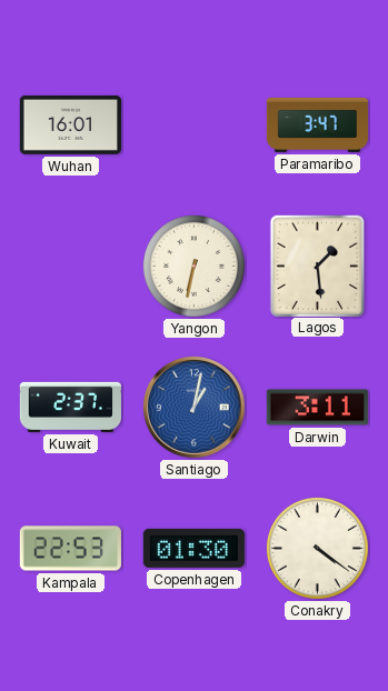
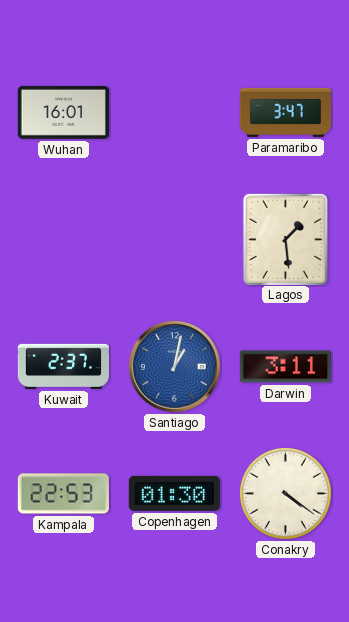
Yangon: 6:32 -> none (195, 267)
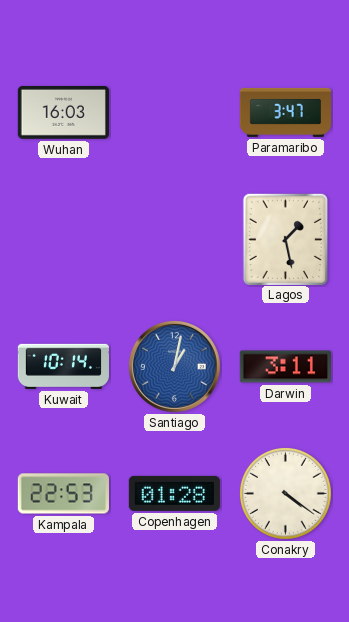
Wuhan: 16:01 -> 16:03 (63, 112)
Lagos: 1:29 -> 1:28 (285, 239)
Kuwait: 2:37 -> 10:14 (63, 366)
Copenhagen: 01:30 -> 01:28 (174, 493)
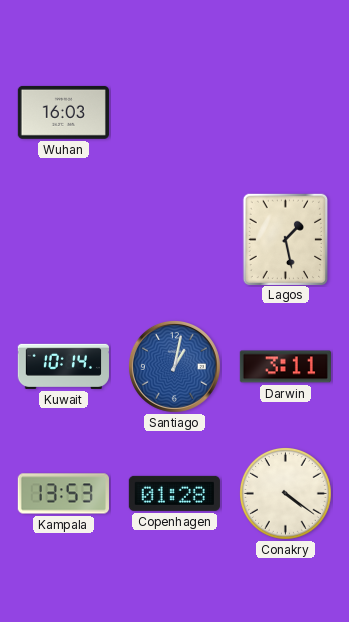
Paramaribo: 3:47 -> none (285, 112)
Kampala: 22:53 -> 13:53 (63, 494)
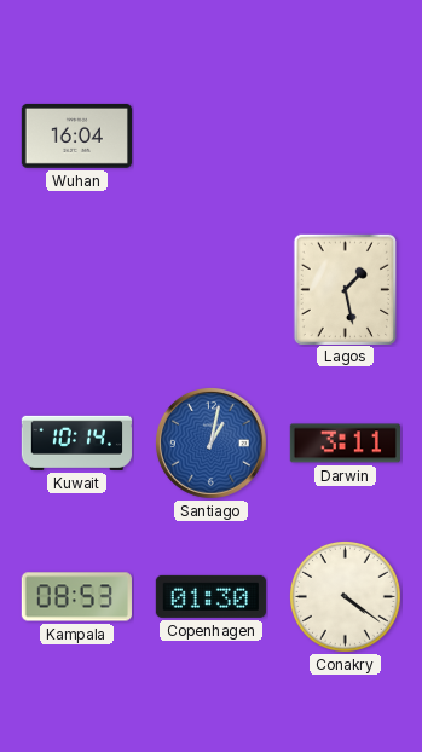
Wuhan: 16:03 -> 16:04 (76, 135)
Kampala: 13:53 -> 08:53 (76, 597)
Copenhagen: 01:28 -> 01:30 (210, 596)
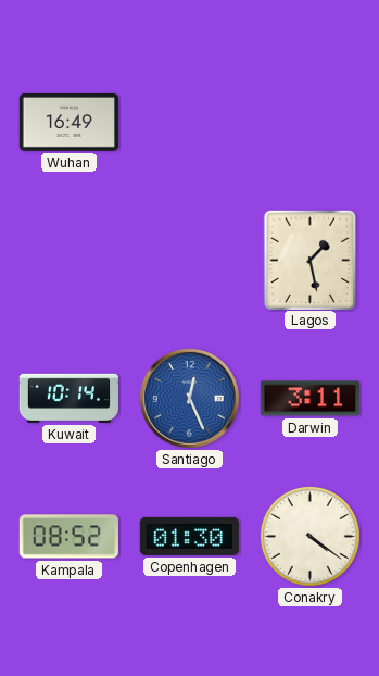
Wuhan: 16:04 -> 16:49 (68, 122)
Santiago: 1:02 -> 12:26 (189, 398)
Kampala: 08:53 -> 08:52 (68, 537)
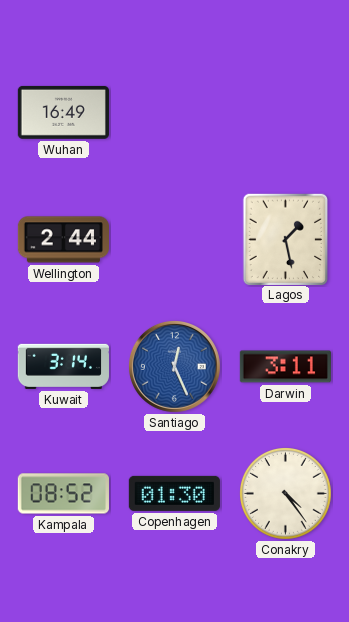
Wellington: none -> 2:44 (63, 240)
Kuwait: 10:14 -> 3:14 (63, 366)
Conakry: 4:21 -> 4:24 (286, 494)
